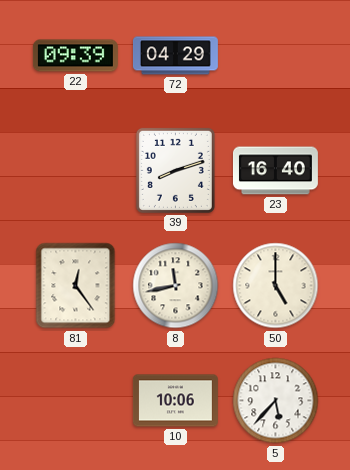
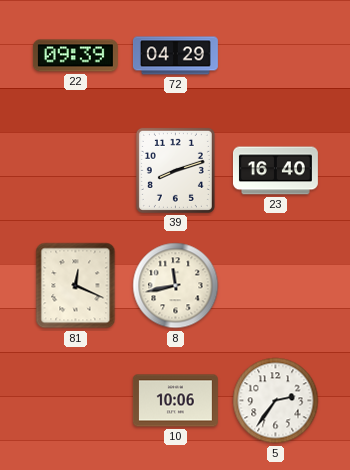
81: 12:24 -> 12:19 (76, 286)
50: 5:00 -> none (276, 286)
5: 5:37 -> 2:36 (276, 401)
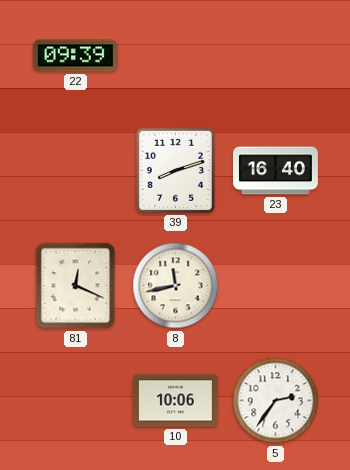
72: 04:29 -> none (175, 56)
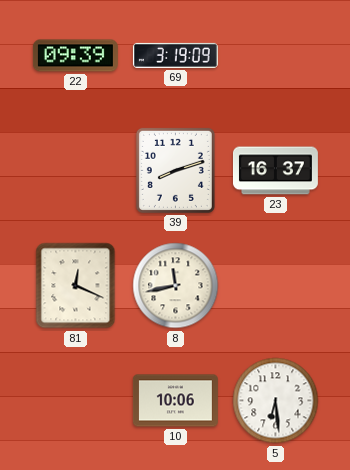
69: none -> 3:19 (175, 55)
23: 16:40 -> 16:37 (275, 171)
5: 2:36 -> 6:29 (276, 401)
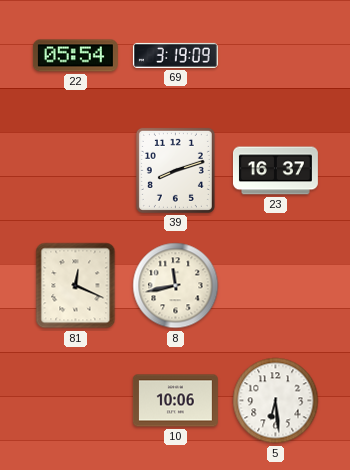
22: 09:39 -> 05:54 (75, 56)
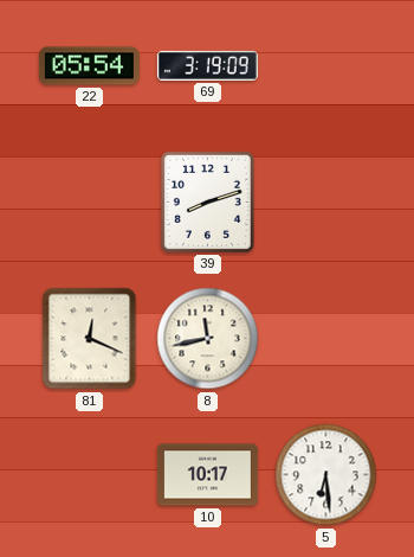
23: 16:37 -> none (275, 171)
10: 10:06 -> 10:17 (207, 475)
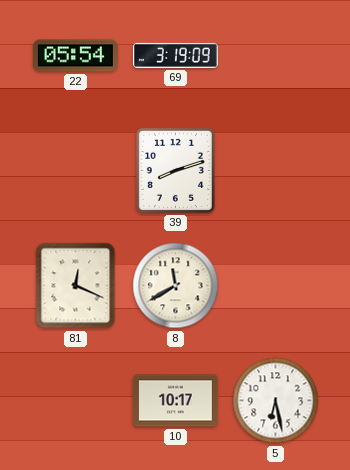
8: 11:43 -> 11:40 (176, 286)
5: 6:29 -> 6:28 (276, 401)
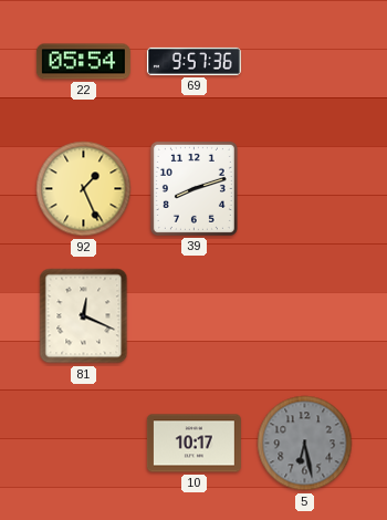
69: 3:19 -> 9:57 (193, 61)
92: none -> 1:26 (84, 189)
8: 11:40 -> none (176, 286)
5 dial: white -> grey (305, 444)
